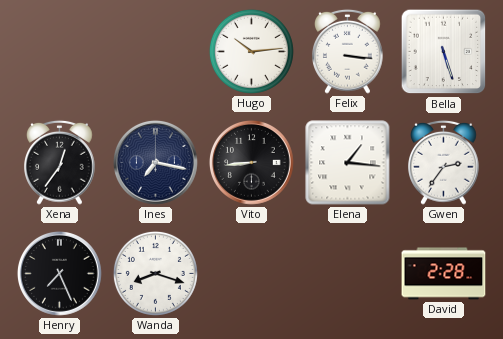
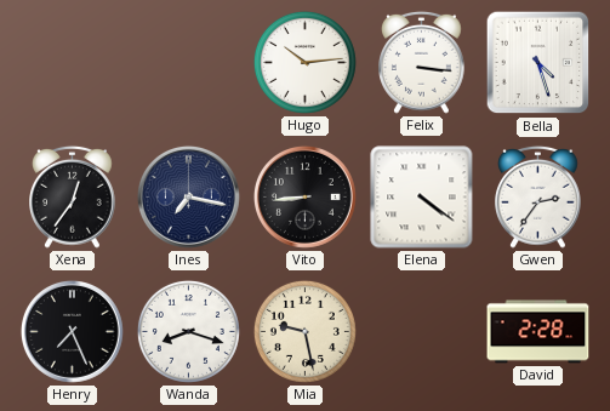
Bella: 5:27 -> 4:27 (538, 63)
Elena: 1:16 -> 4:21 (422, 198)
Mia: none -> 9:28 (304, 331)
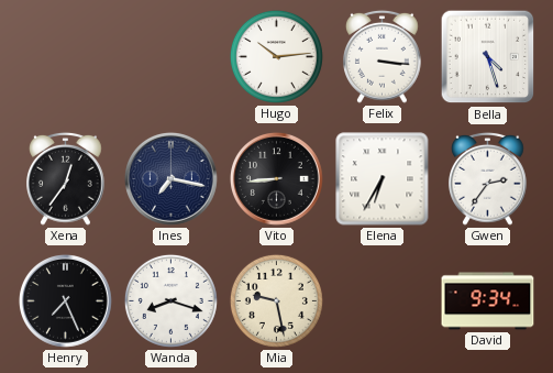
Elena: 4:21 -> 6:35 (383, 179)
David: 2:28 -> 9:34 (488, 301)
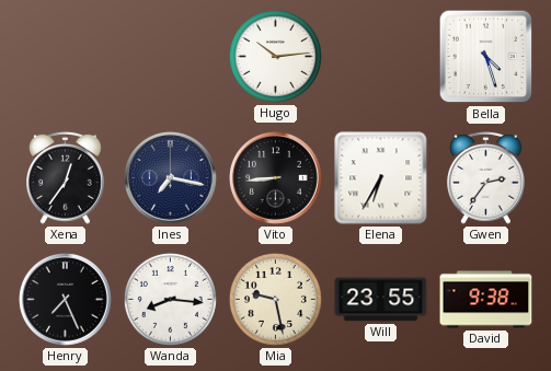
Felix: 3:16 -> none (383, 56)
Wanda: 8:18 -> 8:16 (170, 299)
Will: none -> 23:55 (381, 300)
David: 9:34 -> 9:38 (486, 300)
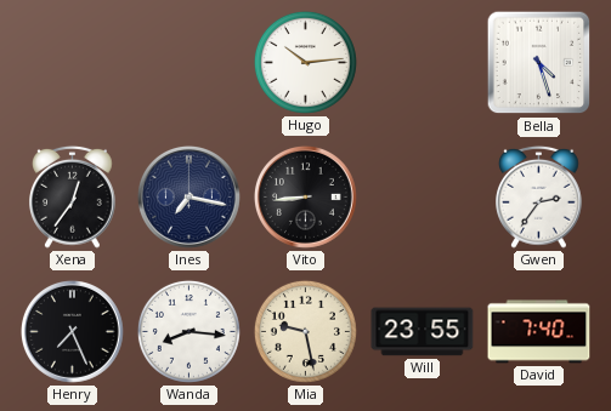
Elena: 6:35 -> none (381, 178)
David: 9:38 -> 7:40 (539, 332)
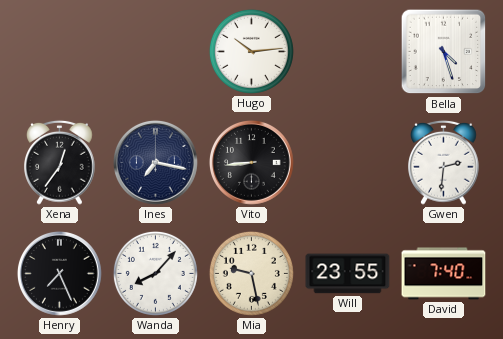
Gwen: 2:36 -> 2:31 (444, 162)
Wanda: 8:16 -> 8:07 (155, 273)
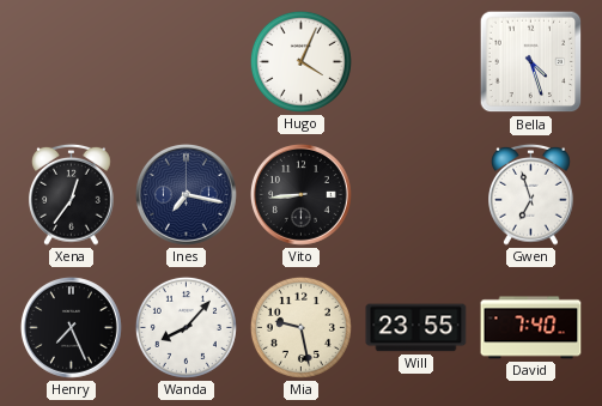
Hugo: 10:14 -> 4:04 (300, 61)
Gwen: 2:31 -> 6:57 (531, 194)
